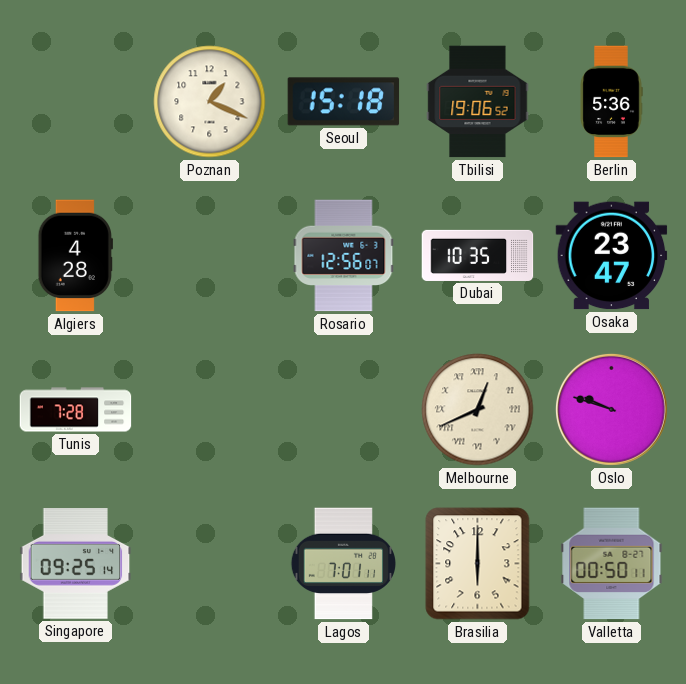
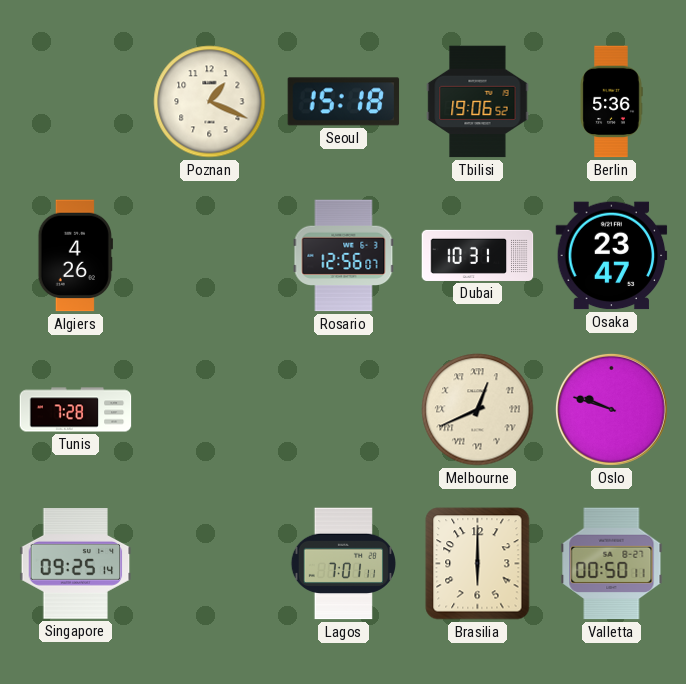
Algiers: 4:28 -> 4:26 (75, 256)
Dubai: 10:35 -> 10:31 (478, 255)
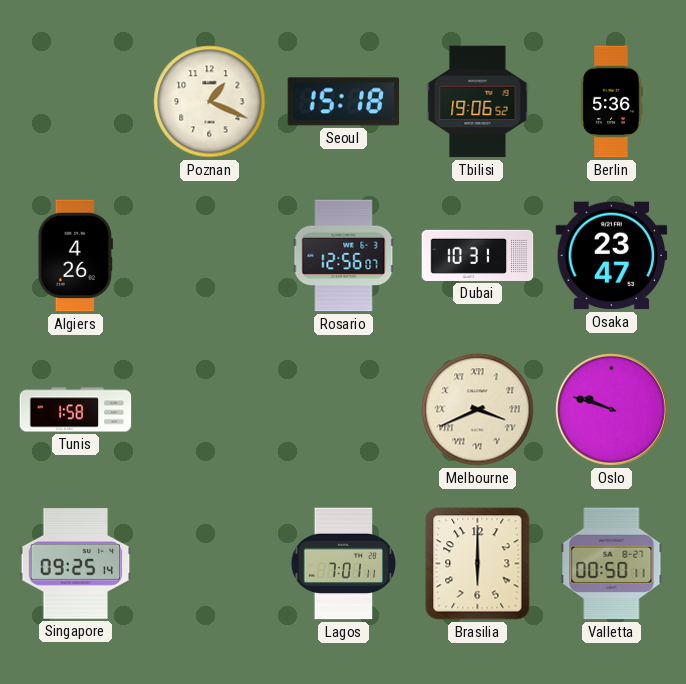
Tunis: 7:28 -> 1:58 (76, 410)
Melbourne: 12:41 -> 3:41 (478, 410)
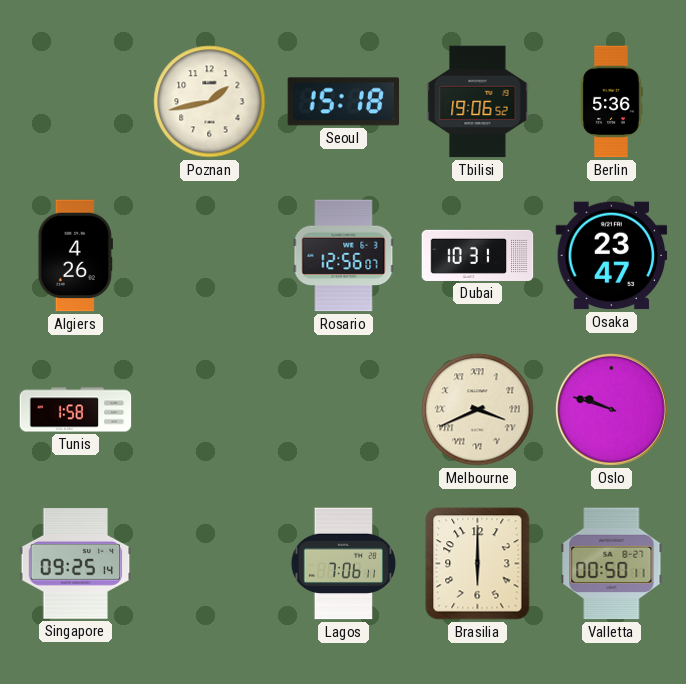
Poznan: 1:19 -> 1:43 (210, 102)
Lagos: 7:01 -> 7:06 (343, 564)
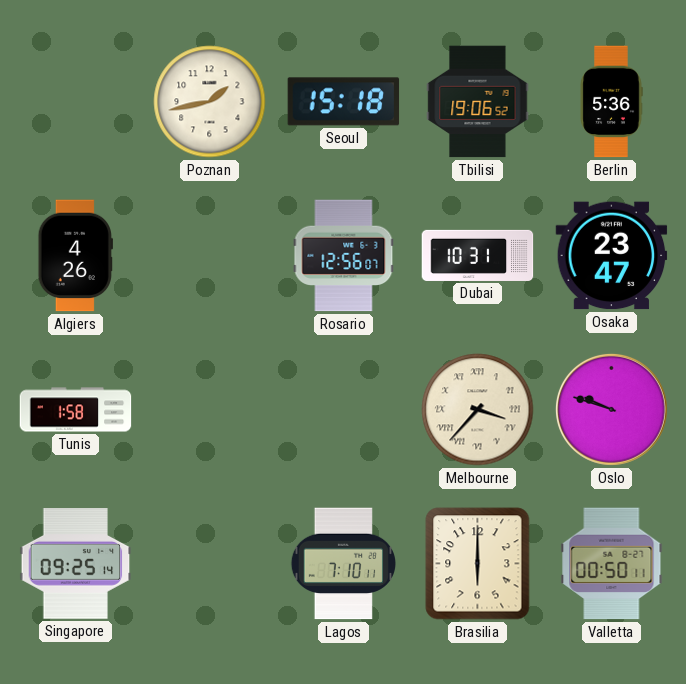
Melbourne: 3:41 -> 3:37 (478, 410)
Lagos: 7:06 -> 7:10 (343, 564)
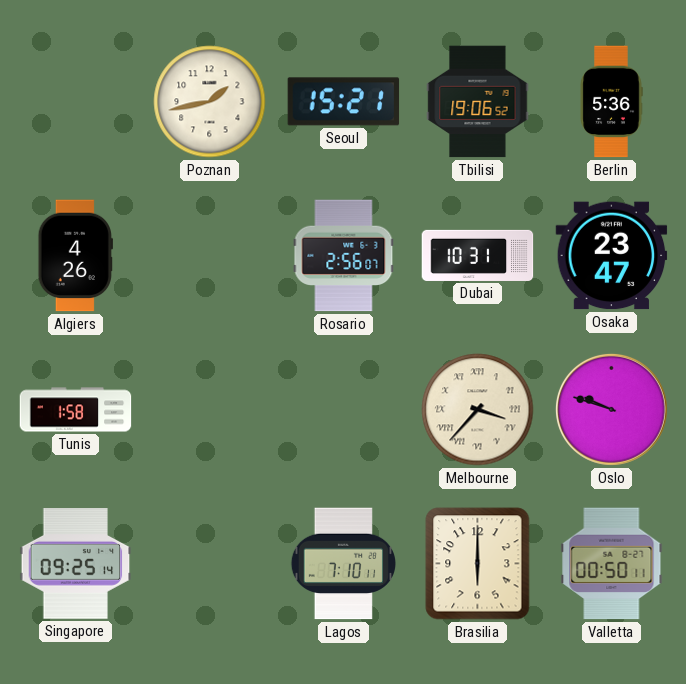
Seoul: 15:18 -> 15:21 (344, 102)
Rosario: 12:56 -> 2:56 (344, 256)
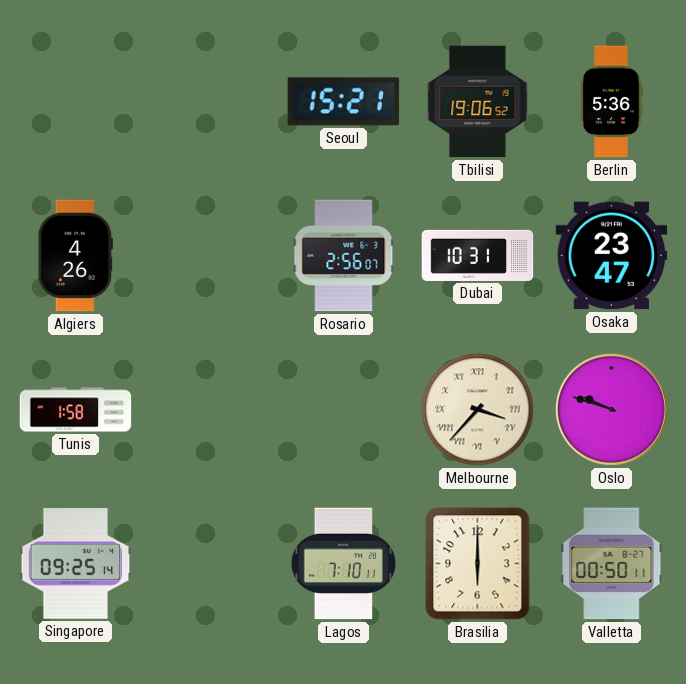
Poznan: 1:43 -> none (210, 102)
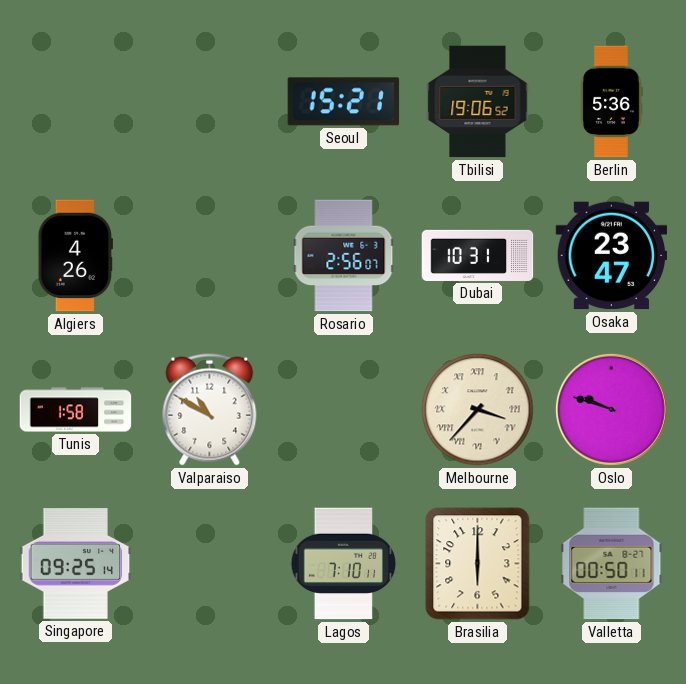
Valparaiso: none -> 10:50 (210, 410)
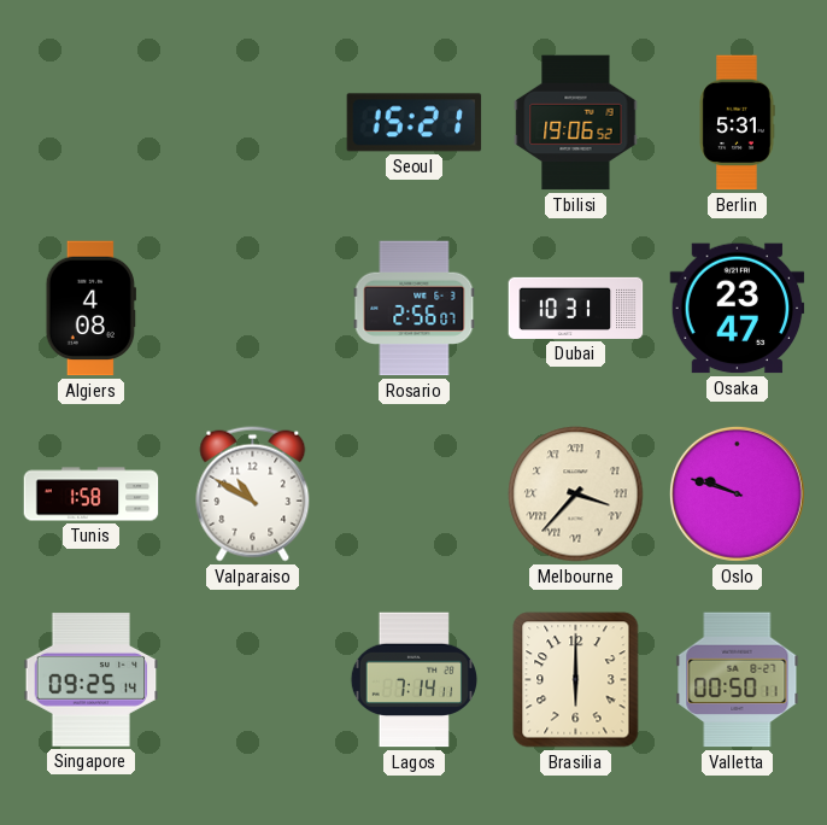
Berlin: 5:36 -> 5:31 (737, 123)
Algiers: 4:26 -> 4:08 (90, 309)
Lagos: 7:10 -> 7:14 (413, 680)
